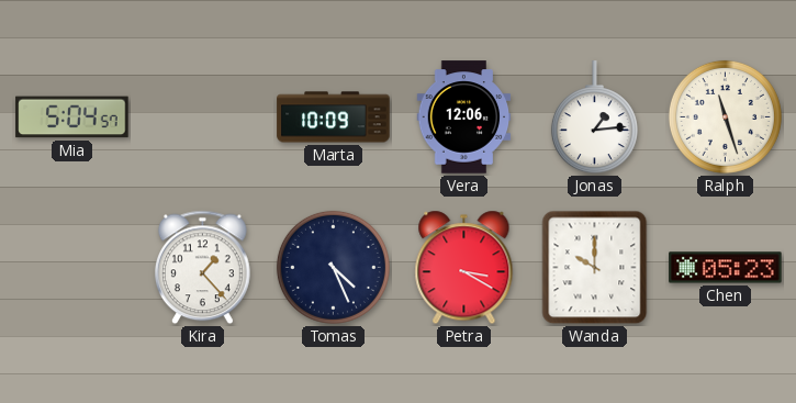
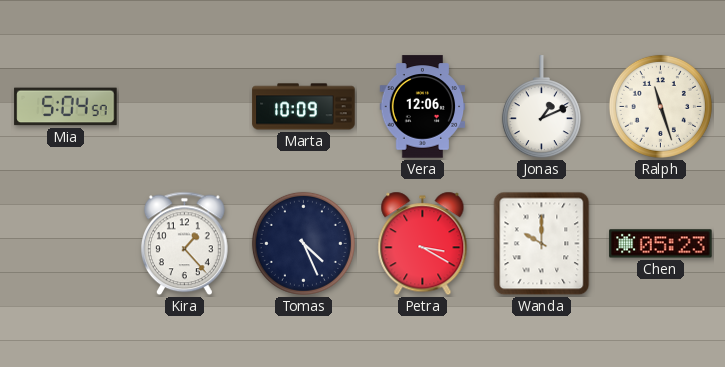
Jonas: 1:14 -> 1:11 (541, 107)
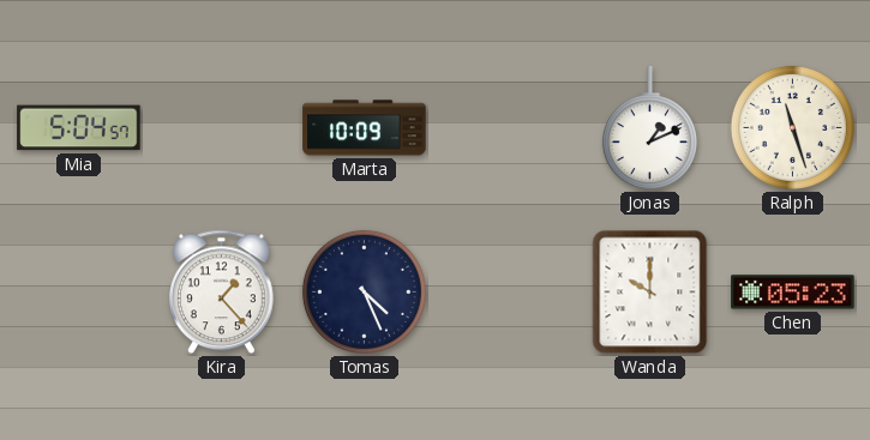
Vera: 12:06 -> none (423, 107)
Petra: 3:20 -> none (423, 244)
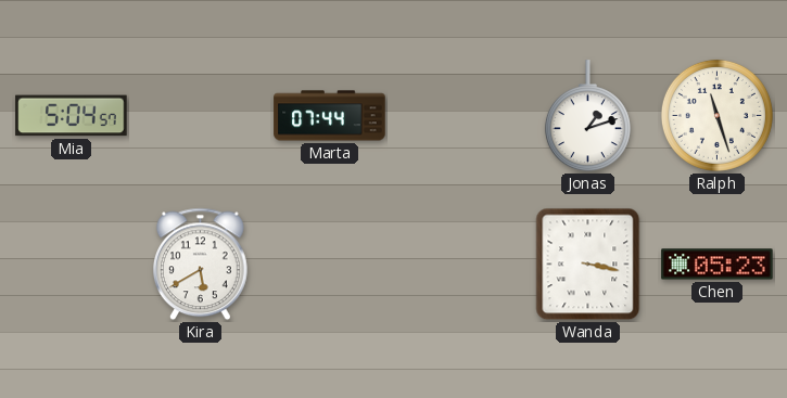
Marta: 10:09 -> 07:44 (330, 116)
Jonas: 1:11 -> 1:12 (587, 116)
Kira: 1:23 -> 5:40 (200, 265)
Tomas: 4:26 -> none (364, 291)
Wanda: 10:00 -> 3:17 (588, 265)
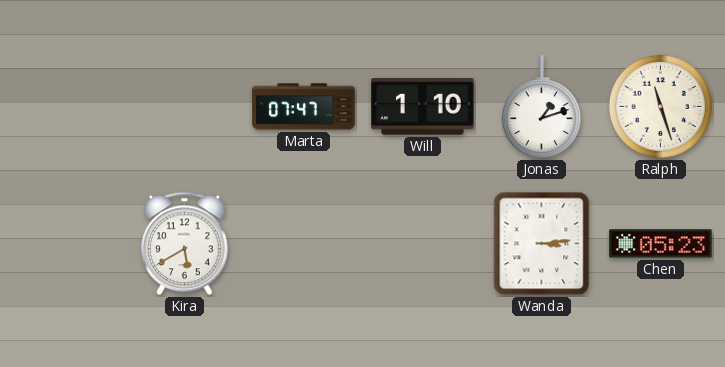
Mia: 5:04 -> none (72, 116)
Marta: 07:44 -> 07:47 (304, 107)
Will: none -> 1:10 (423, 107)
Wanda: 3:17 -> 3:14 (542, 244)
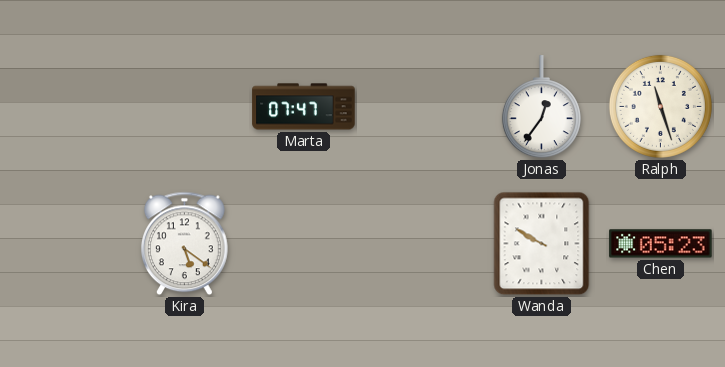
Will: 1:10 -> none (423, 107)
Jonas: 1:12 -> 12:36 (541, 107)
Kira: 5:40 -> 5:21 (184, 244)
Wanda: 3:14 -> 9:50 (542, 244)
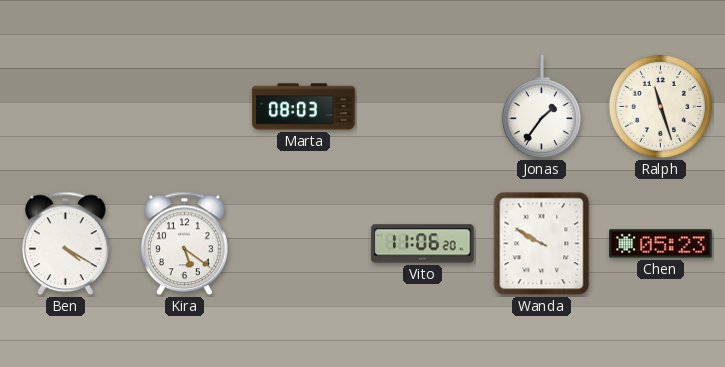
Marta: 07:47 -> 08:03 (304, 107)
Jonas: 12:36 -> 1:36 (541, 107)
Ben: none -> 4:20 (65, 244)
Vito: none -> 11:06 (423, 244)
